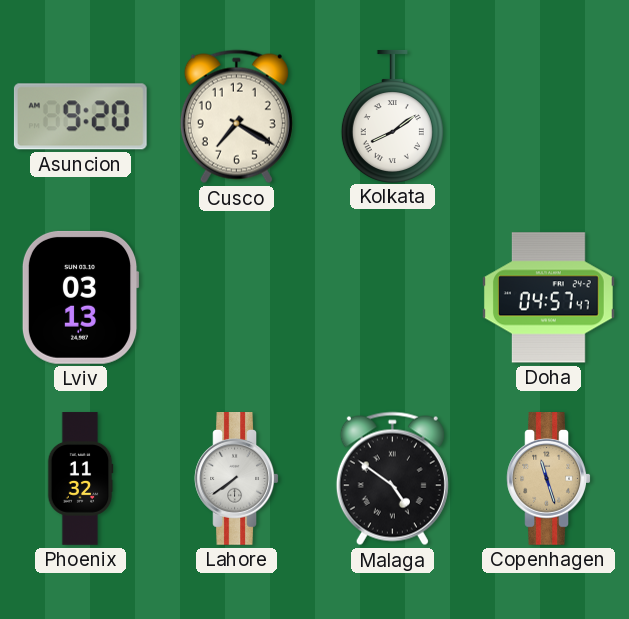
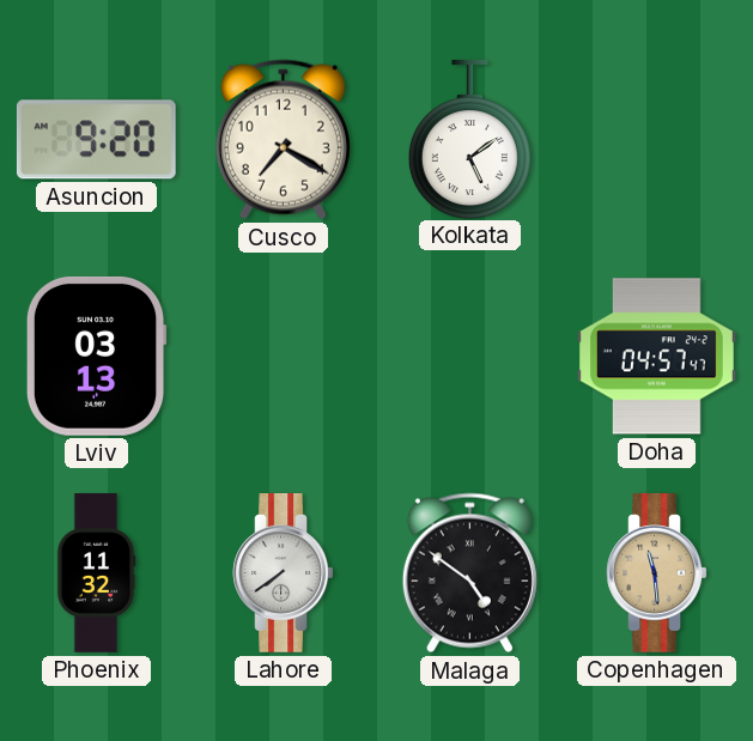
Kolkata: 8:09 -> 5:09 (469, 139)
Copenhagen: 11:27 -> 11:29 (657, 573)
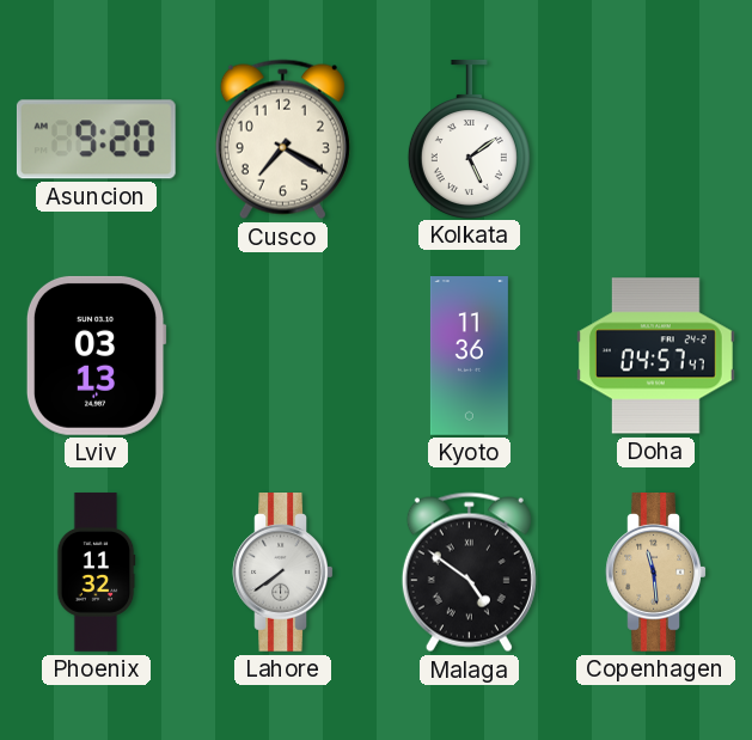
Kyoto: none -> 11:36 (469, 356)
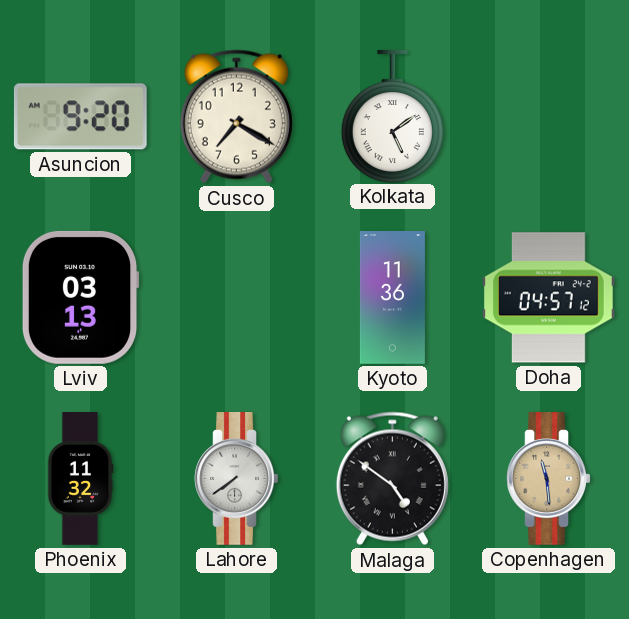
Doha: 04:57:47 -> 04:57:12 (548, 298)
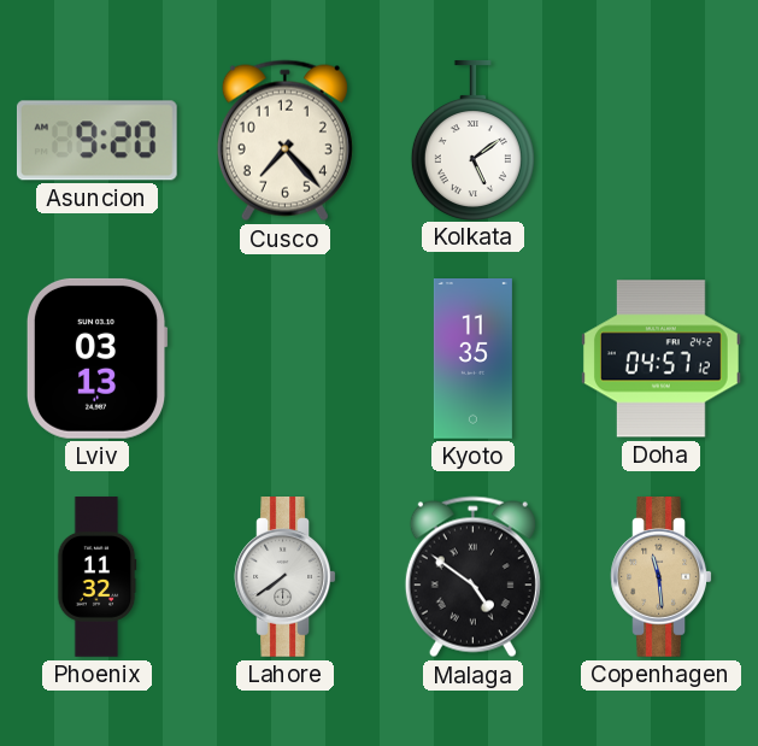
Cusco: 7:20 -> 7:23 (284, 141)
Kyoto: 11:36 -> 11:35 (472, 359)
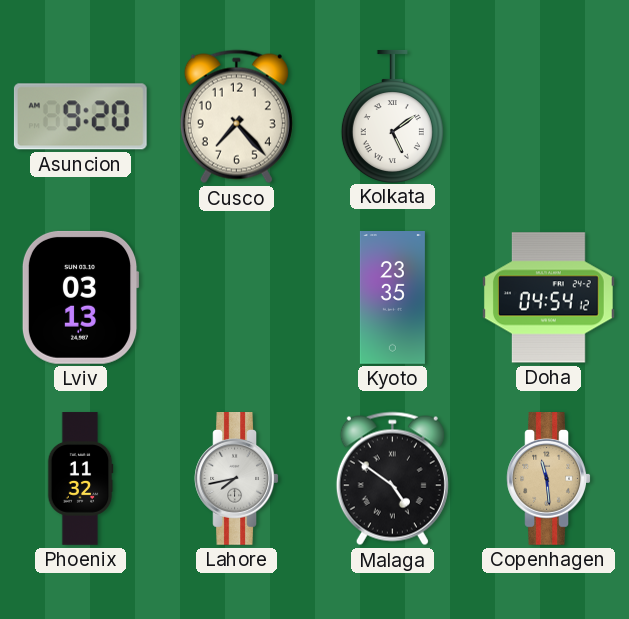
Kyoto: 11:35 -> 23:35 (392, 298)
Doha: 04:57 -> 04:54 (548, 298)
Lahore: 7:39 -> 7:43 (237, 479)
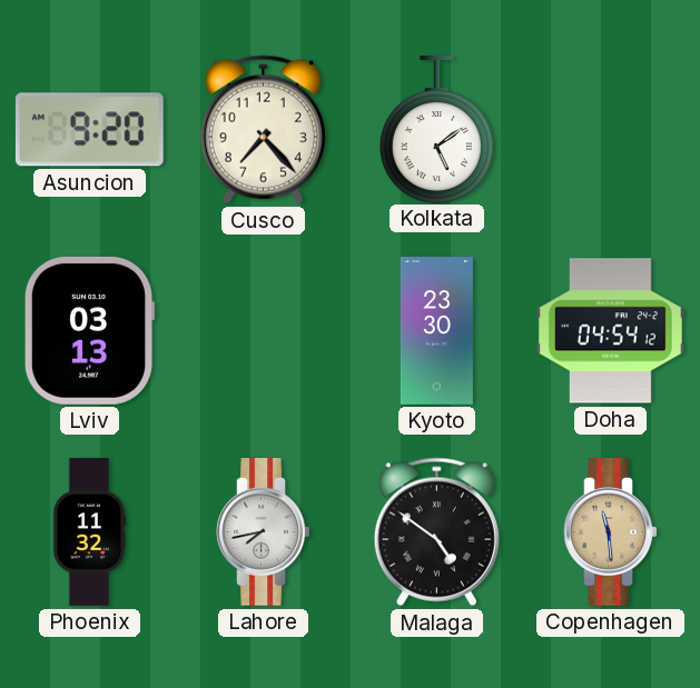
Kyoto: 23:35 -> 23:30 (436, 331)
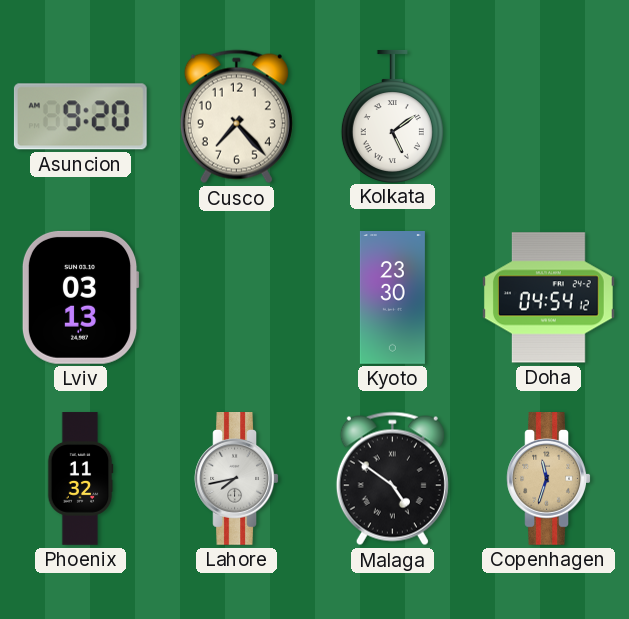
Copenhagen: 11:29 -> 11:33 (549, 479)
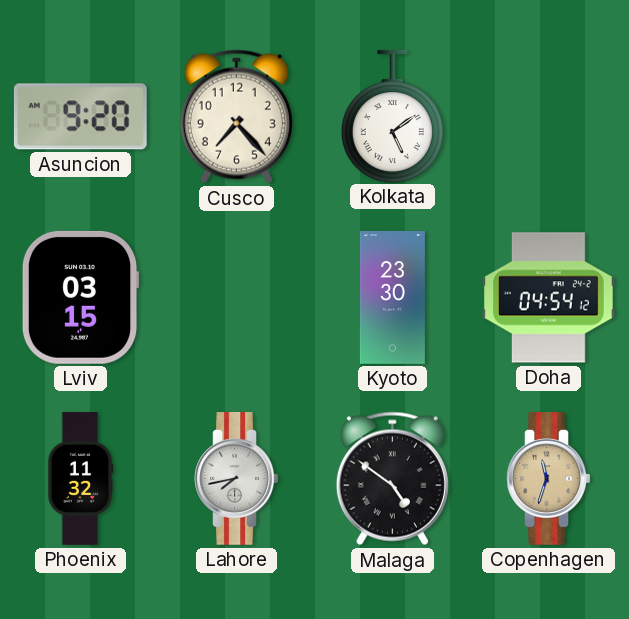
Lviv: 03:13 -> 03:15 (80, 297)
